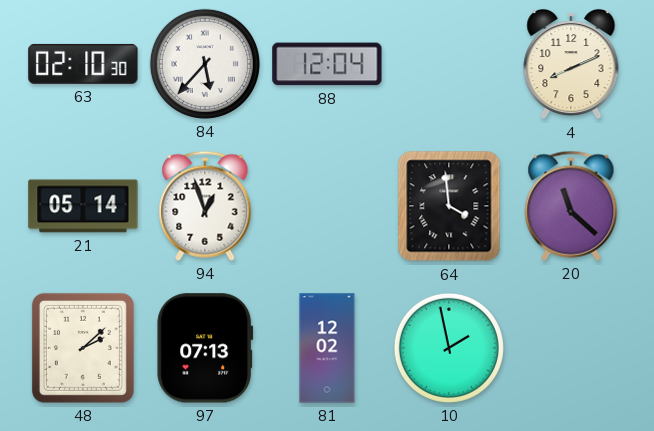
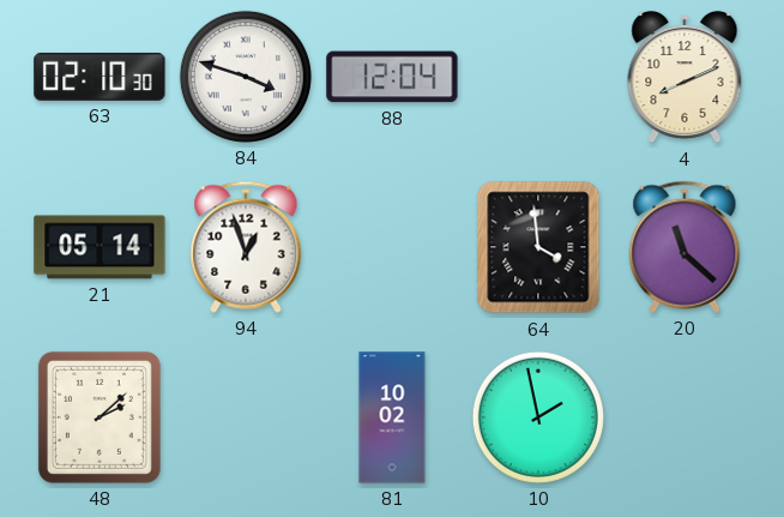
84: 5:37 -> 3:48 (246, 77)
97: 07:13 -> none (205, 348)
81: 12:02 -> 10:02 (392, 417)
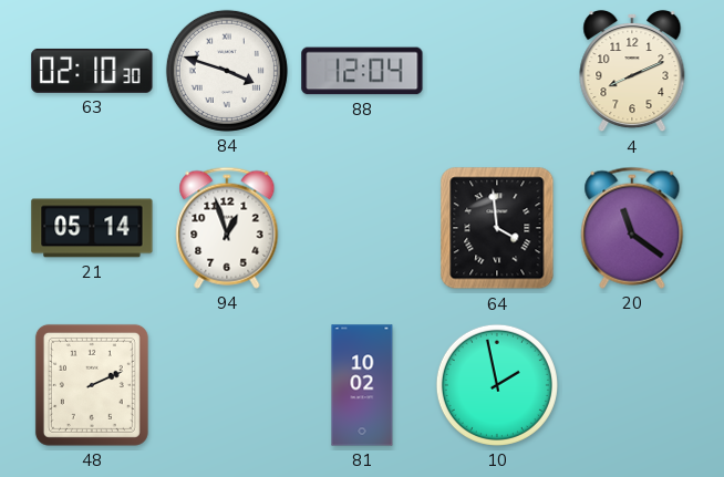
20: 11:22 -> 11:21 (632, 228)
48: 2:08 -> 2:11 (92, 385)
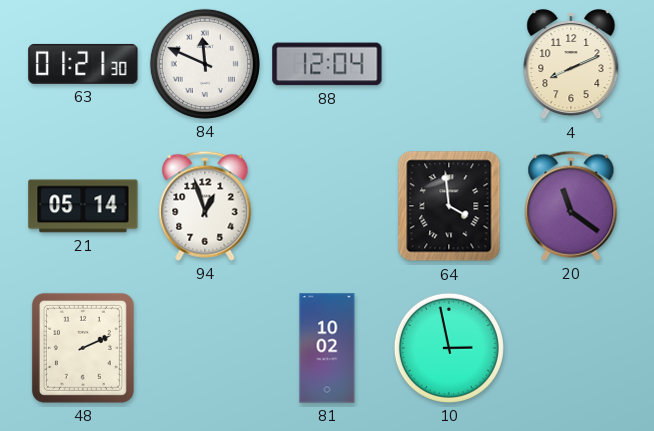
63: 02:10 -> 01:21 (83, 64)
84: 3:48 -> 11:49 (205, 64)
10: 1:58 -> 2:58 (449, 348)
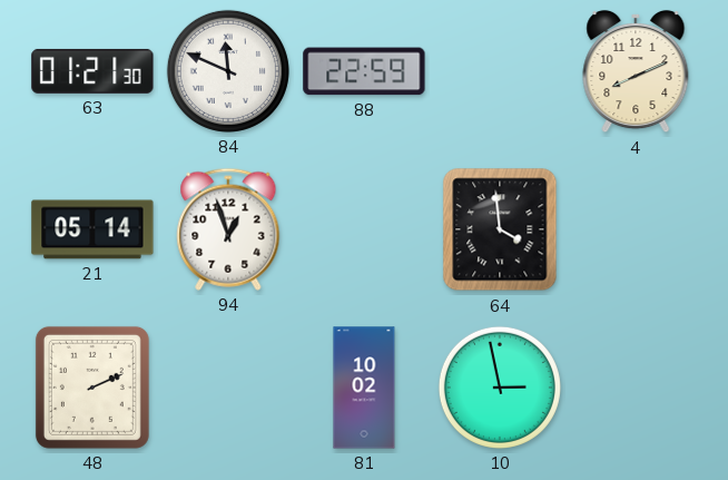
88: 12:04 -> 22:59 (364, 71)
20: 11:21 -> none (571, 206)
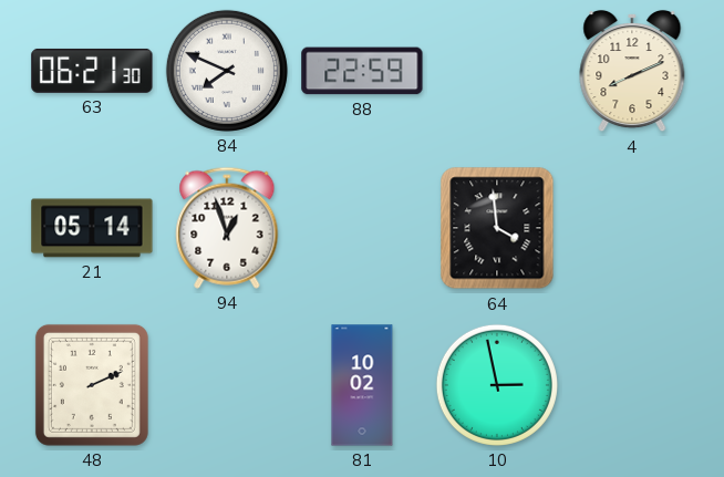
63: 01:21 -> 06:21 (92, 71)
84: 11:49 -> 7:49 (227, 71)
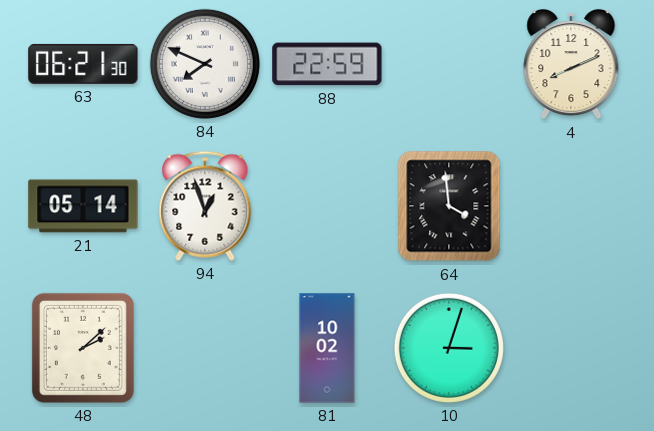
48: 2:11 -> 2:08 (83, 348)
10: 2:58 -> 3:03 (449, 348)
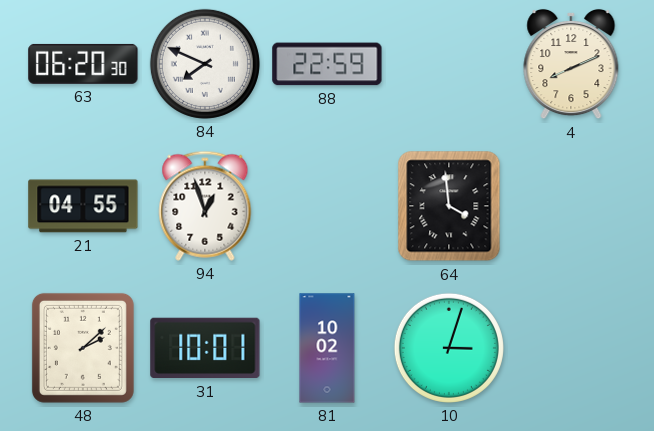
63: 06:21 -> 06:20 (83, 64)
21: 05:14 -> 04:55 (83, 206)
31: none -> 10:01 (205, 348)
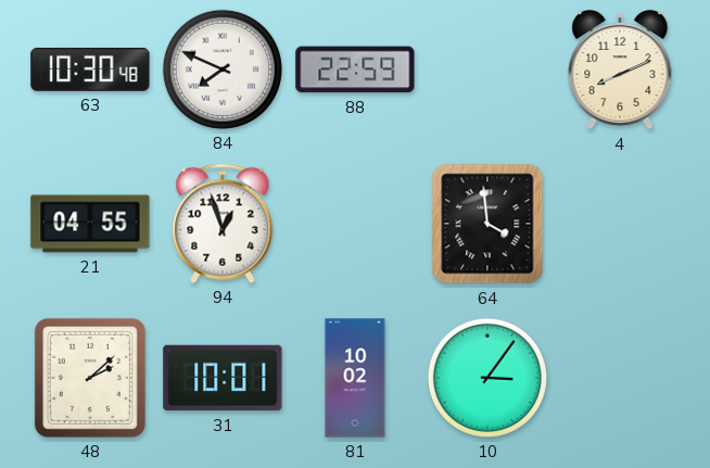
63: 06:20 -> 10:30 (90, 69)
10: 3:03 -> 3:06 (487, 378)
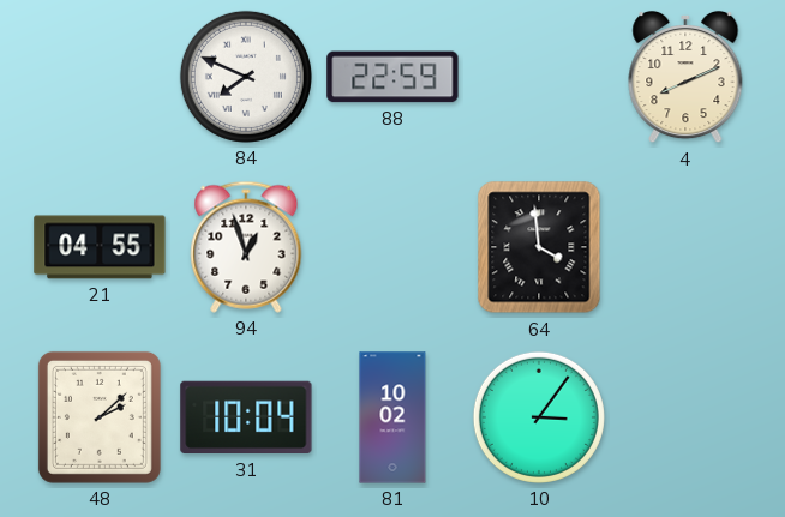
63: 10:30 -> none (90, 69)
31: 10:01 -> 10:04 (246, 417)
